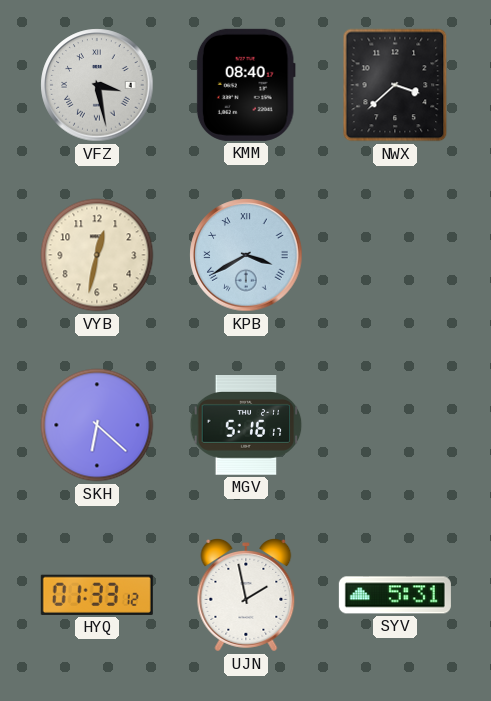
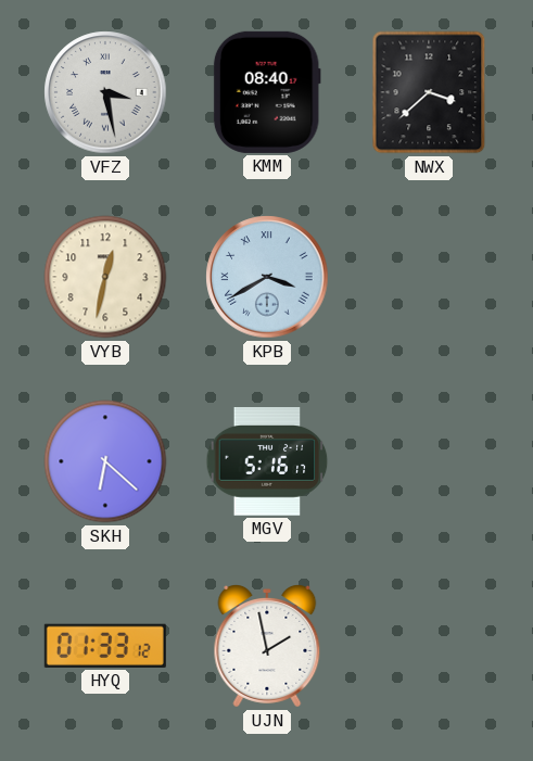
SYV: 5:31 -> none (395, 595)
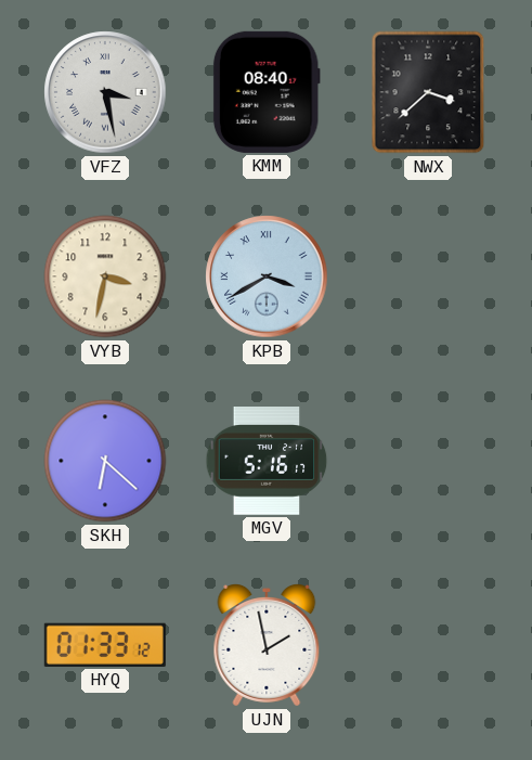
VYB: 12:32 -> 3:32 (105, 276)
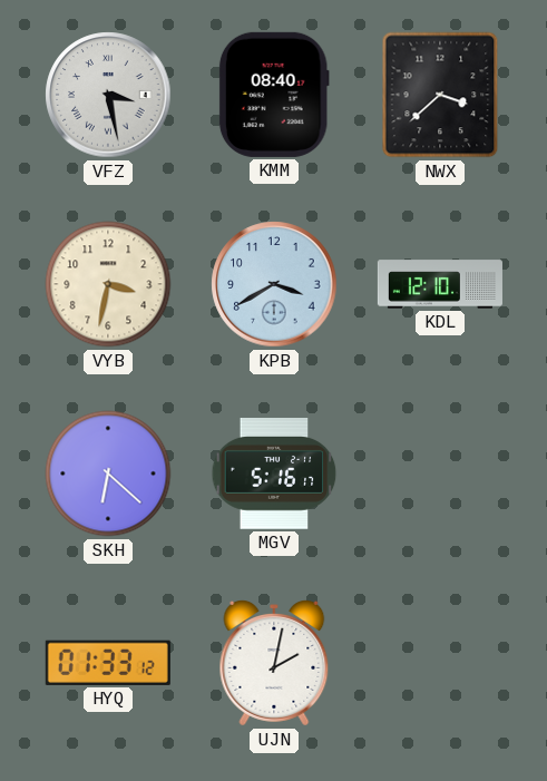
KPB numerals: Roman -> Arabic (274, 284)
KDL: none -> 12:10 (440, 284)
UJN: 1:58 -> 2:02 (274, 664)
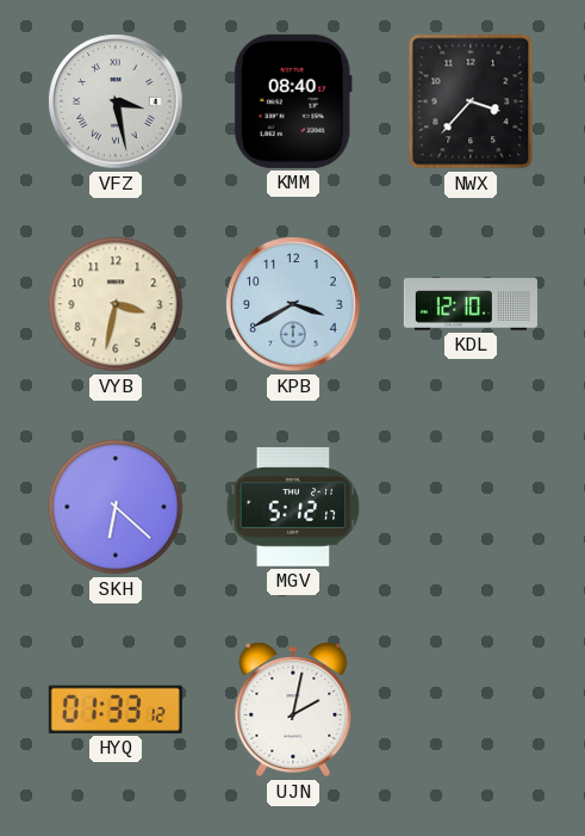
NWX: 3:38 -> 3:37 (471, 101)
MGV: 5:16 -> 5:12 (293, 507)
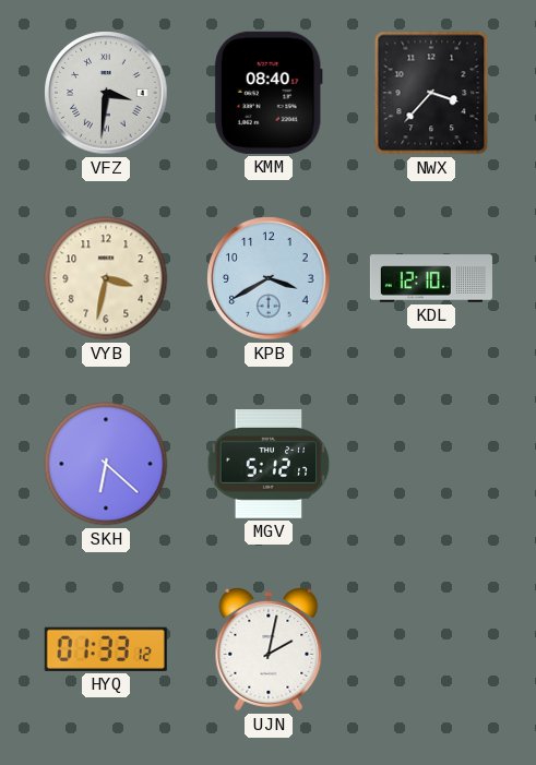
VFZ: 3:28 -> 3:31 (106, 93)
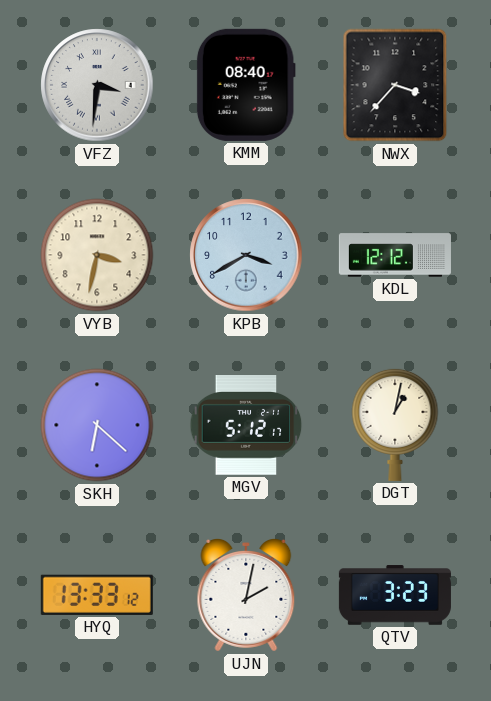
KDL: 12:10 -> 12:12 (395, 255)
DGT: none -> 1:02 (395, 424)
HYQ: 01:33 -> 13:33 (97, 595)
QTV: none -> 3:23 (395, 595)
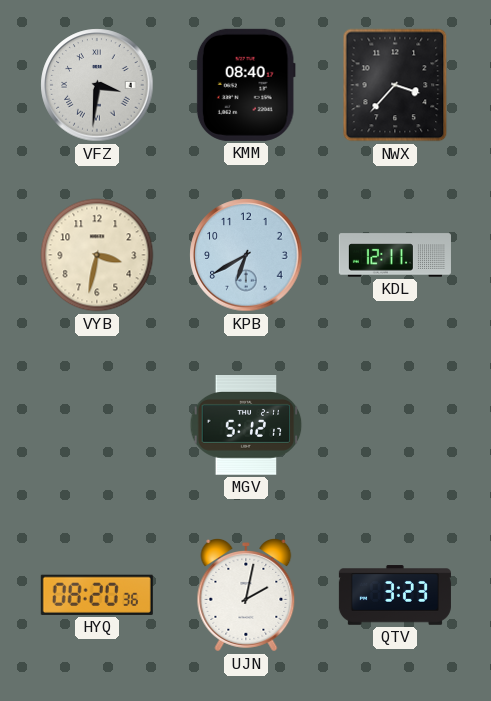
KPB: 3:40 -> 6:40 (246, 255)
KDL: 12:12 -> 12:11 (395, 255)
SKH: 6:22 -> none (97, 425)
DGT: 1:02 -> none (395, 424)
HYQ: 13:33 -> 08:20 (97, 595)
